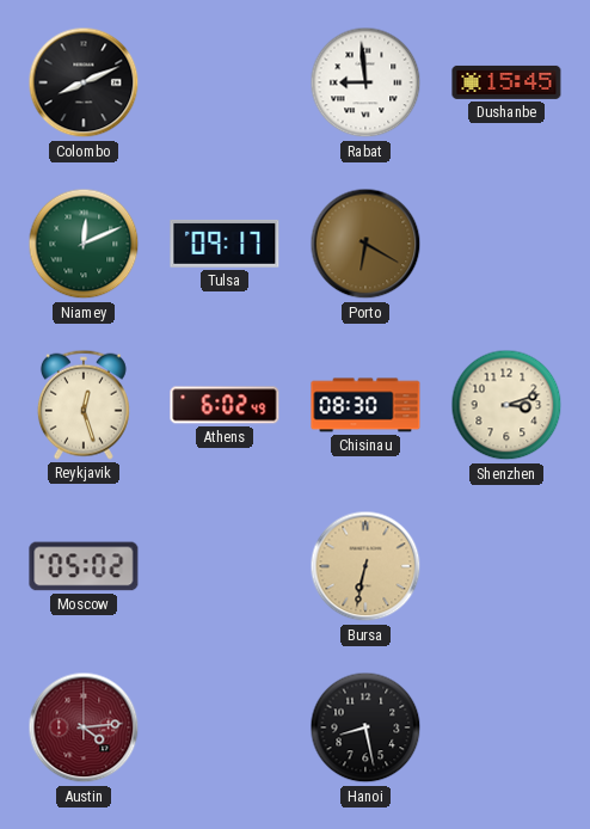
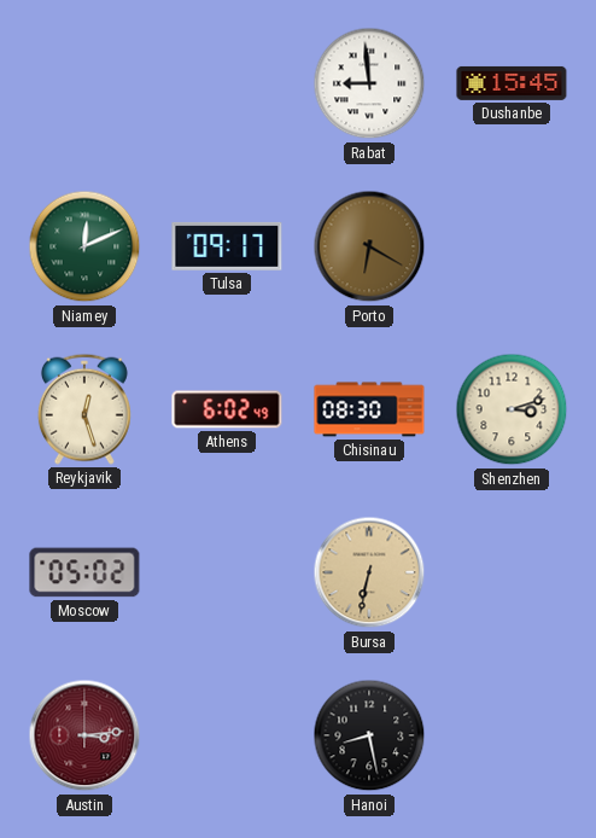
Colombo: 8:11 -> none (84, 82)
Austin: 4:14 -> 3:14 (84, 735)
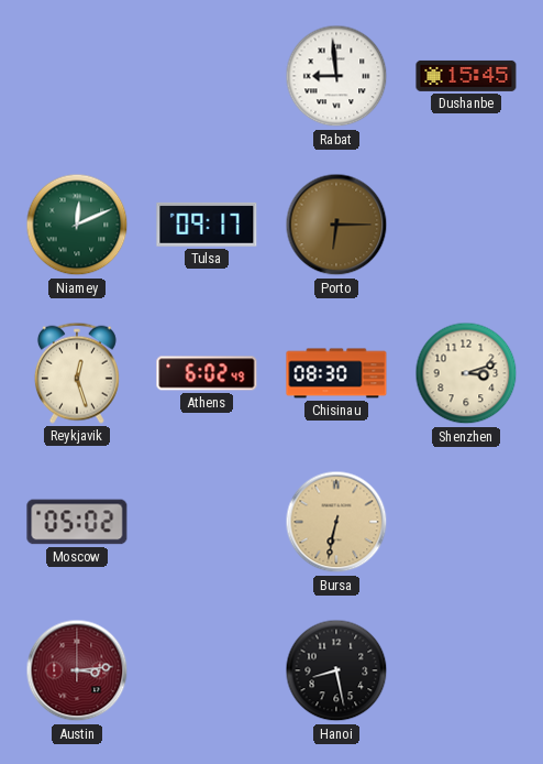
Porto: 6:20 -> 6:15 (336, 225)
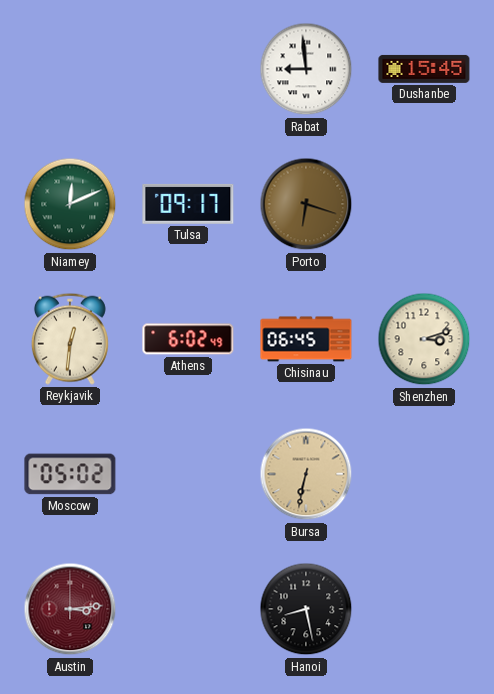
Porto: 6:15 -> 6:18 (306, 204)
Reykjavik: 12:27 -> 12:31 (70, 339)
Chisinau: 08:30 -> 06:45 (306, 339)
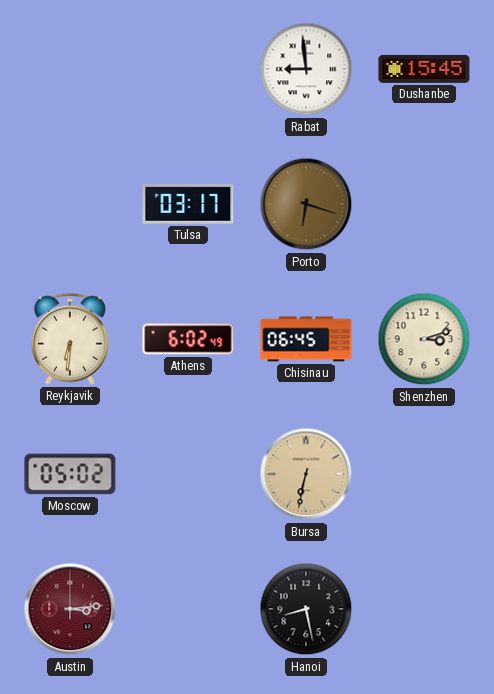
Niamey: 12:11 -> none (70, 204)
Tulsa: 09:17 -> 03:17 (188, 204)
Reykjavik: 12:31 -> 6:31 (70, 339)
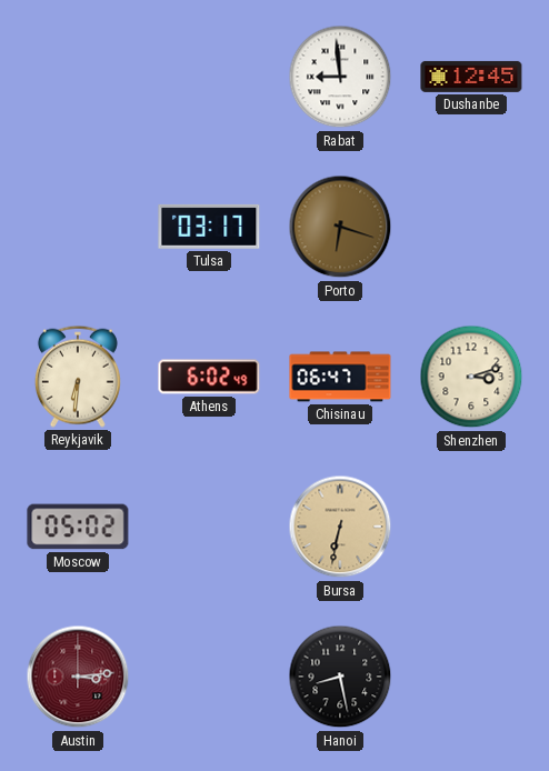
Dushanbe: 15:45 -> 12:45 (471, 77)
Chisinau: 06:45 -> 06:47 (340, 377)
